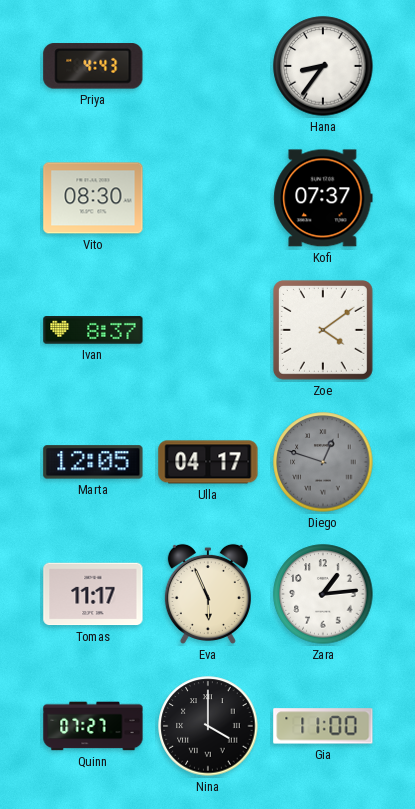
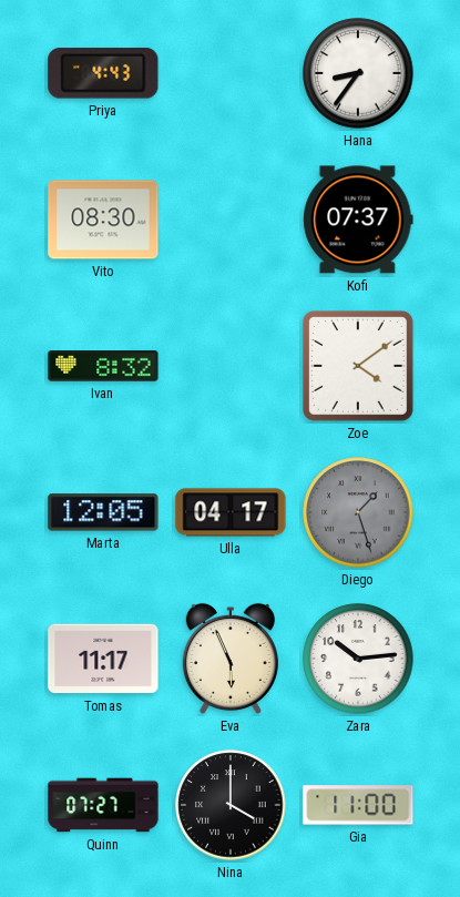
Ivan: 8:37 -> 8:32 (103, 366)
Diego: 12:48 -> 1:27 (358, 512)
Zara: 1:14 -> 10:14 (358, 659)
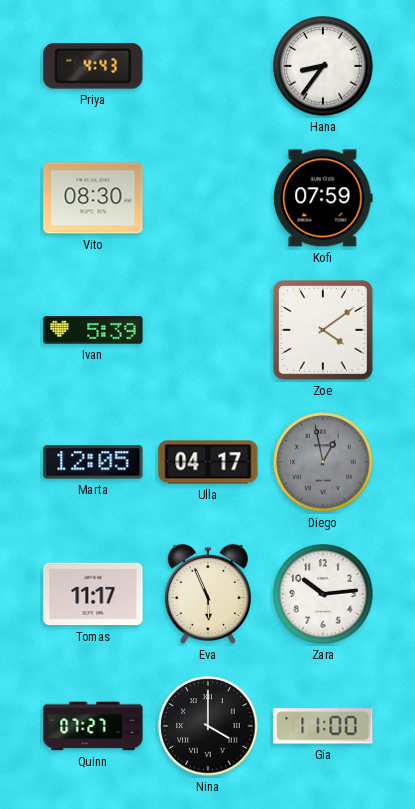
Kofi: 07:37 -> 07:59 (323, 198)
Ivan: 8:32 -> 5:39 (93, 330)
Diego: 1:27 -> 12:58 (323, 462)
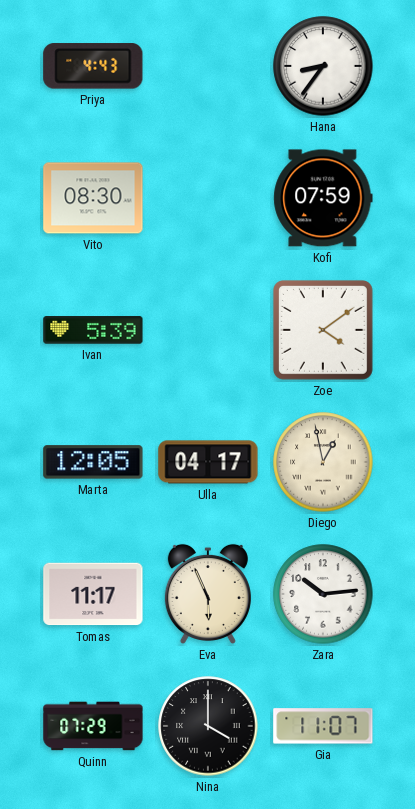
Diego dial: grey -> cream (323, 462)
Quinn: 07:27 -> 07:29 (93, 726)
Gia: 11:00 -> 11:07 (323, 726)
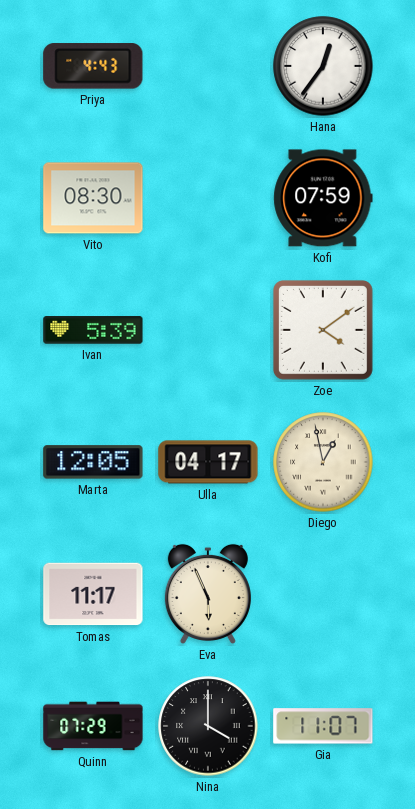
Hana: 8:36 -> 12:36 (323, 66)
Zara: 10:14 -> none (323, 594)
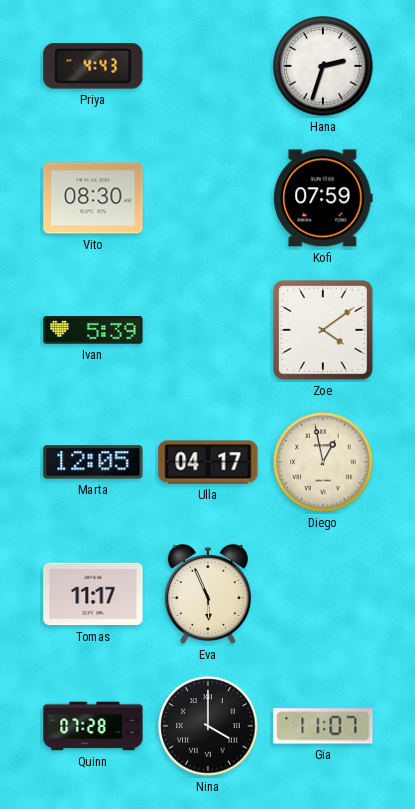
Hana: 12:36 -> 2:33 (323, 66)
Quinn: 07:29 -> 07:28 (93, 726)
